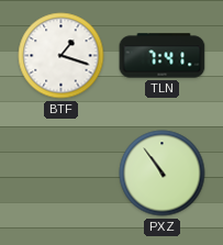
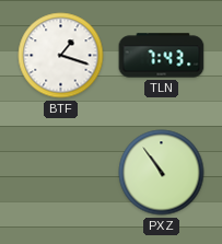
TLN: 7:41 -> 7:43 (162, 56)
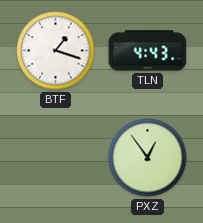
TLN: 7:43 -> 4:43 (148, 51)
PXZ: 10:54 -> 12:54 (148, 158)
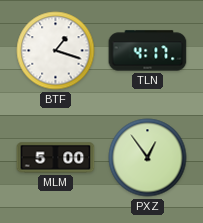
TLN: 4:43 -> 4:17 (148, 51)
MLM: none -> 5:00 (56, 158)
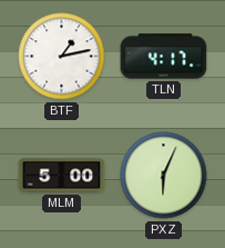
BTF: 1:18 -> 1:13 (62, 57)
PXZ: 12:54 -> 6:04 (164, 176)
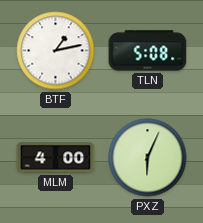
TLN: 4:17 -> 5:08 (148, 51)
MLM: 5:00 -> 4:00 (56, 158)
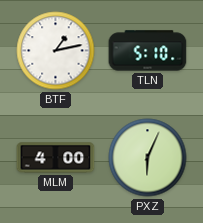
TLN: 5:08 -> 5:10 (148, 51)
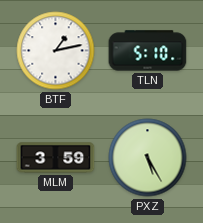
MLM: 4:00 -> 3:59 (56, 158)
PXZ: 6:04 -> 5:25 (148, 158)
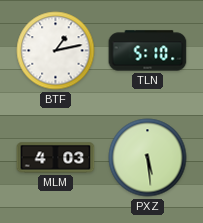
MLM: 3:59 -> 4:03 (56, 158)
PXZ: 5:25 -> 5:29 (148, 158)
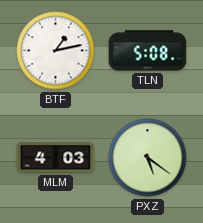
TLN: 5:10 -> 5:08 (148, 51)
PXZ: 5:29 -> 5:21 (148, 158)
